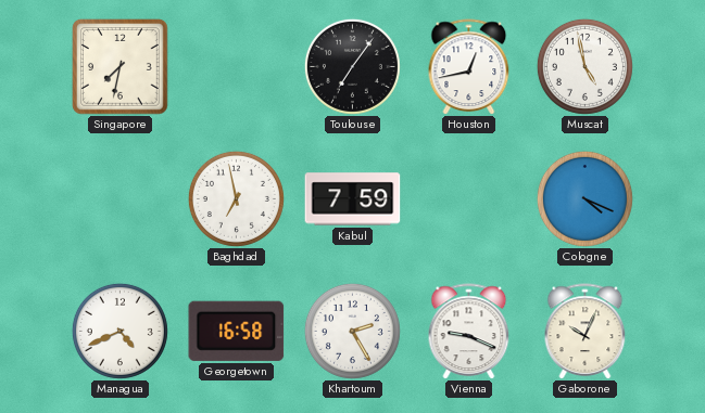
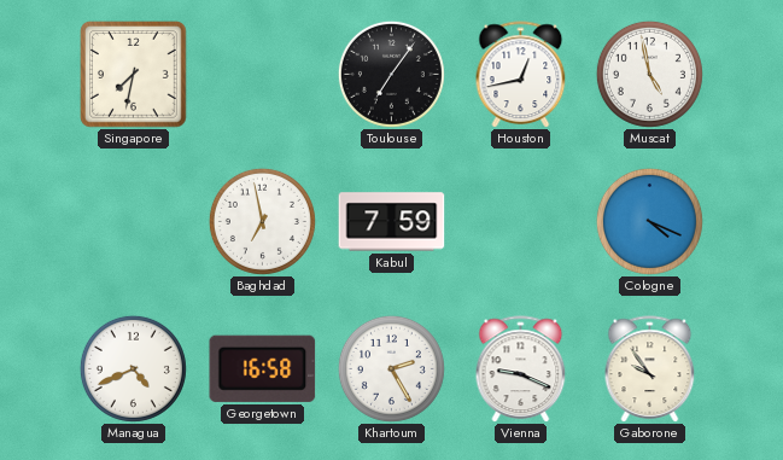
Gaborone: 10:04 -> 9:54 (650, 368)
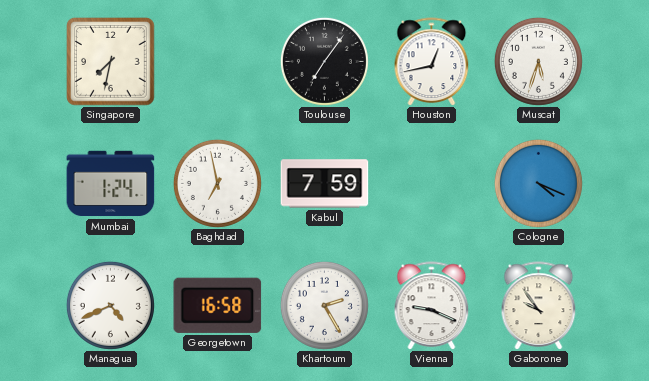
Muscat: 4:58 -> 5:33 (538, 61)
Mumbai: none -> 1:24 (111, 184)
